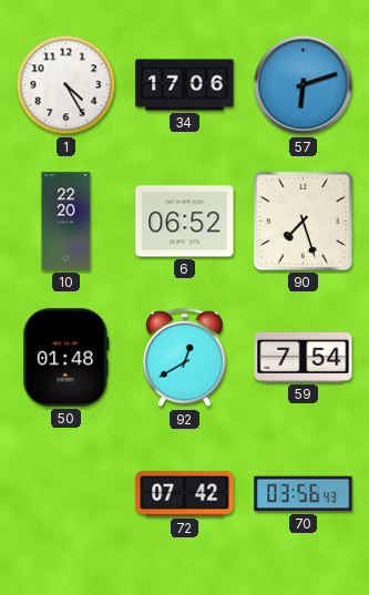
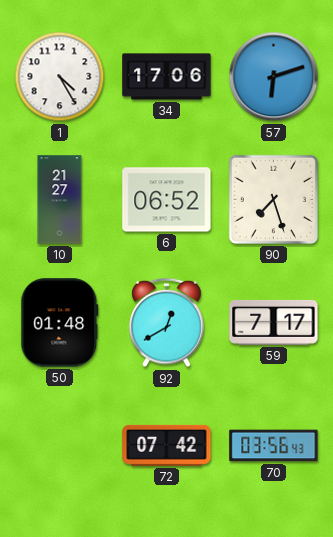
10: 22:20 -> 21:27 (60, 200)
59: 7:54 -> 7:17 (274, 322)
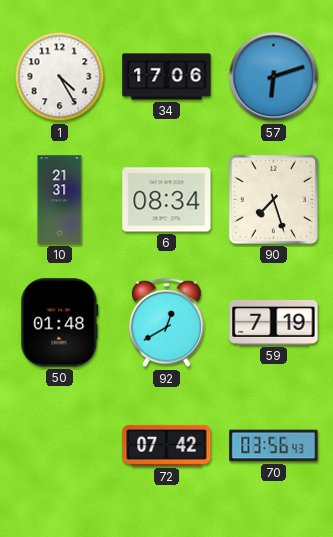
10: 21:27 -> 21:31 (60, 200)
6: 06:52 -> 08:34 (167, 200)
59: 7:17 -> 7:19 (274, 322)
